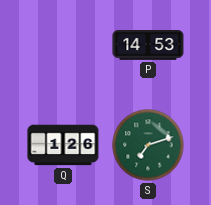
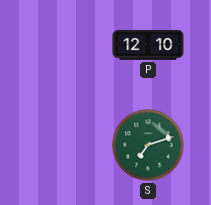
P: 14:53 -> 12:10 (148, 45)
Q: 1:26 -> none (63, 145)
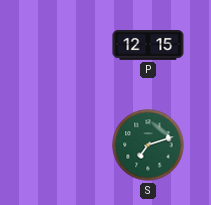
P: 12:10 -> 12:15 (148, 45)
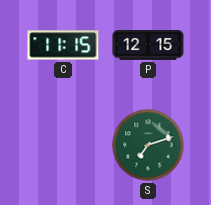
C: none -> 11:15 (63, 45)
